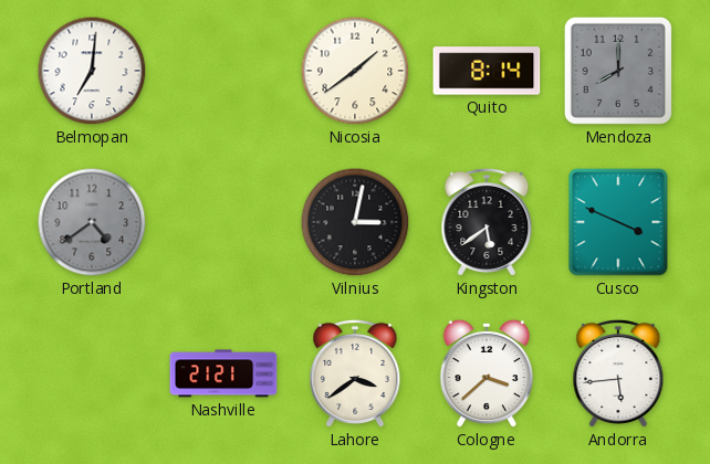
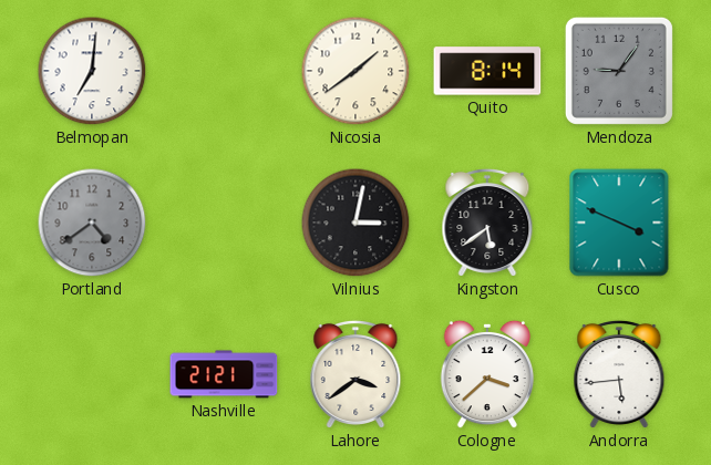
Mendoza: 8:00 -> 9:06 (619, 71)
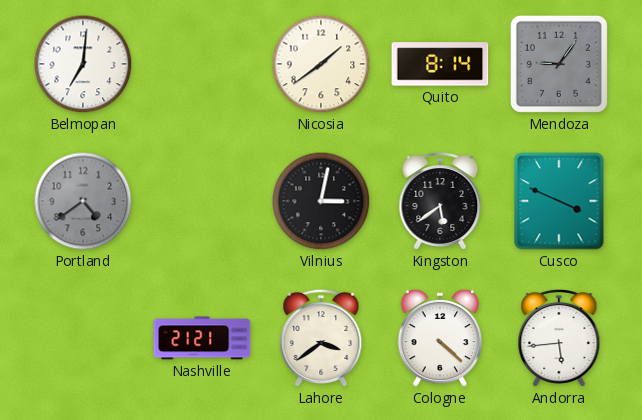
Cologne: 3:38 -> 4:22 (440, 338)
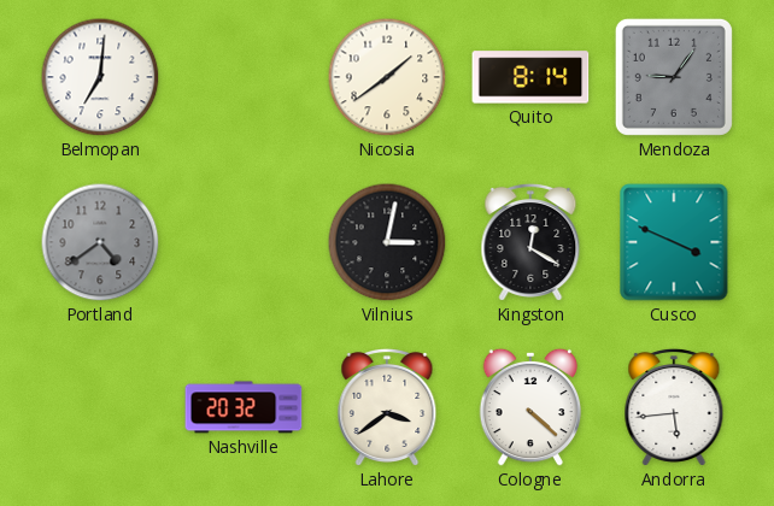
Kingston: 5:39 -> 12:20 (530, 242)
Nashville: 21:21 -> 20:32 (244, 407)
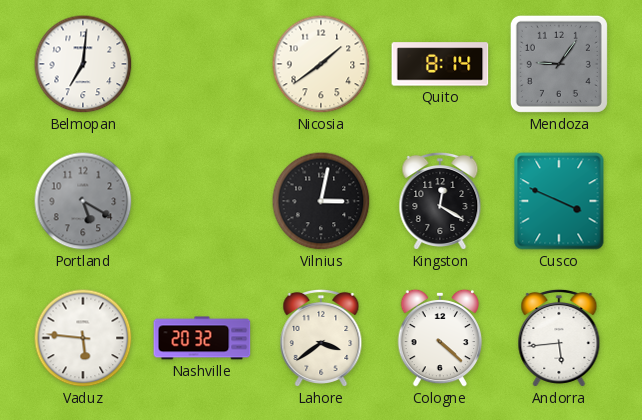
Portland: 4:39 -> 5:20 (83, 201)
Vaduz: none -> 5:46 (83, 338)
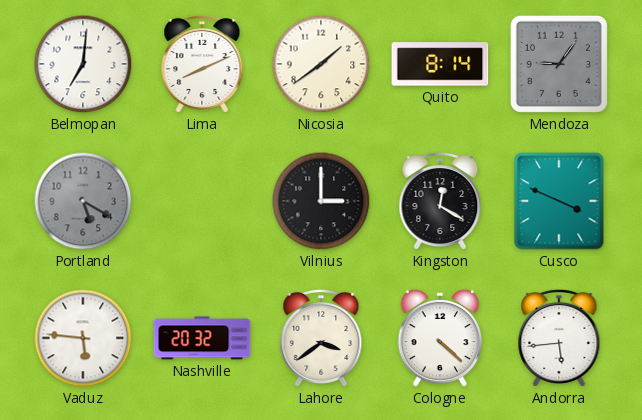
Lima: none -> 8:11 (202, 64)
Vilnius: 3:02 -> 3:00 (321, 201)
